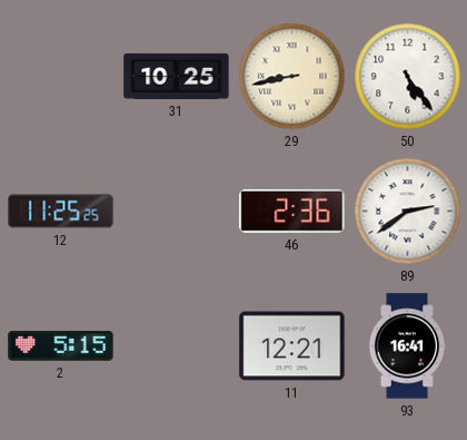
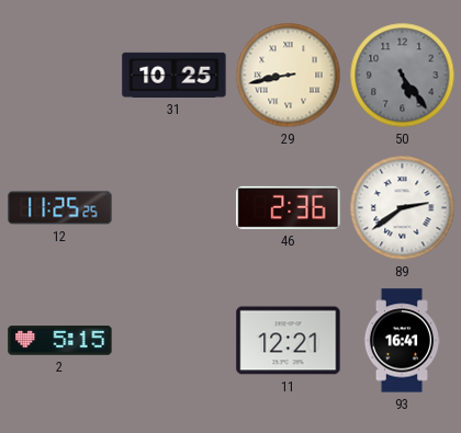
50 dial: white -> grey (403, 76)
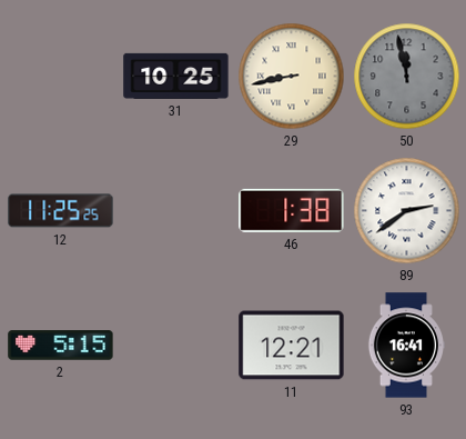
50: 5:24 -> 11:58 (407, 77)
46: 2:36 -> 1:38 (292, 210)
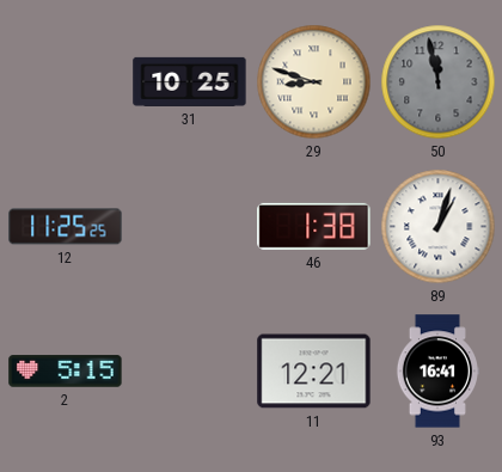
29: 8:43 -> 8:48 (314, 82)
89: 2:39 -> 1:03 (439, 227)
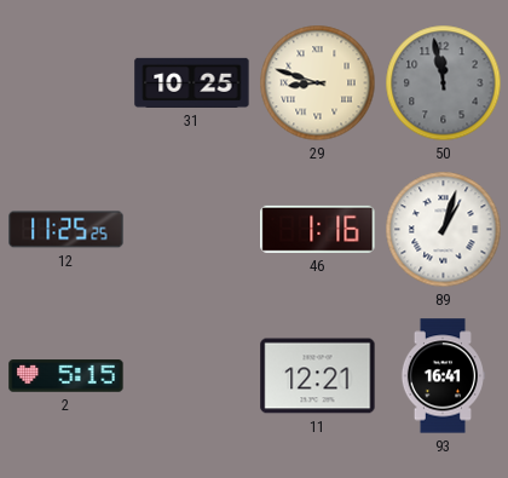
46: 1:38 -> 1:16 (318, 229)
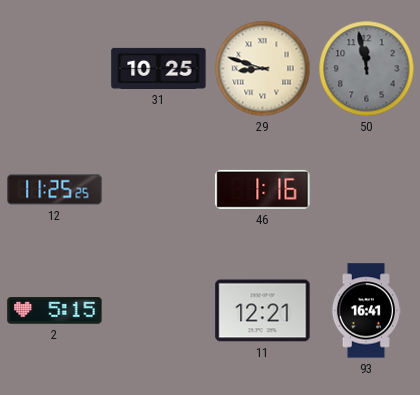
89: 1:03 -> none (444, 230)
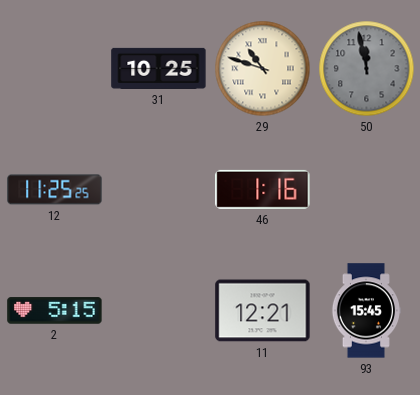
29: 8:48 -> 10:48 (263, 69)
93: 16:41 -> 15:45 (365, 311)
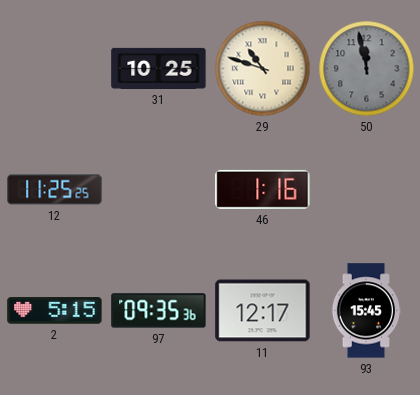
97: none -> 09:35 (159, 311)
11: 12:21 -> 12:17 (263, 311)
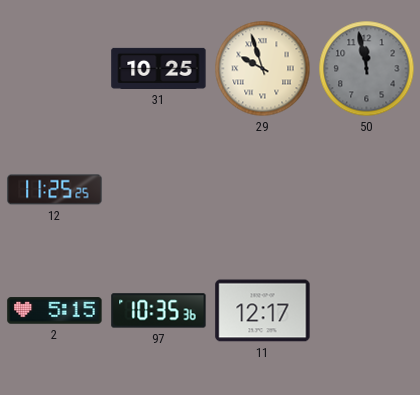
29: 10:48 -> 9:57 (263, 69)
46: 1:16 -> none (263, 189)
97: 09:35 -> 10:35 (159, 311)
93: 15:45 -> none (365, 311)
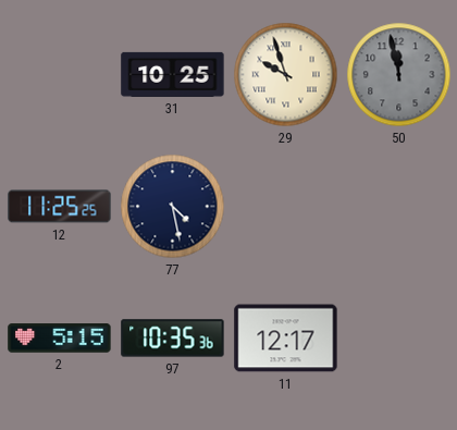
77: none -> 4:28 (173, 207)
